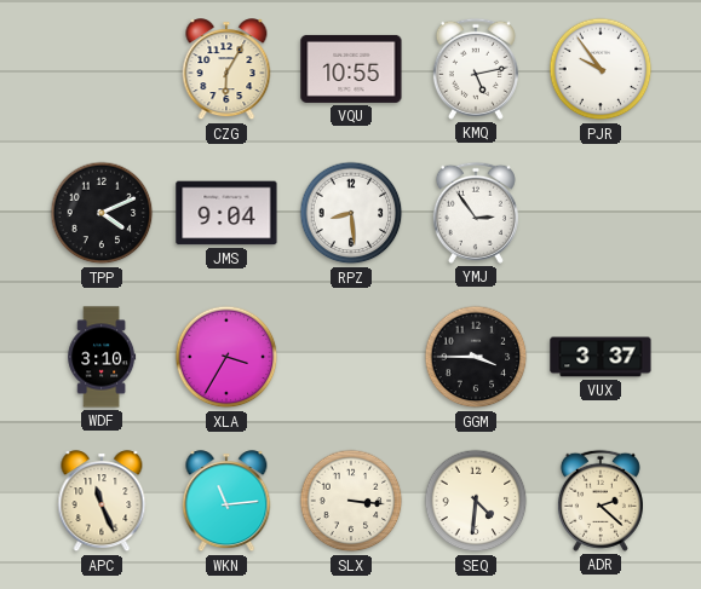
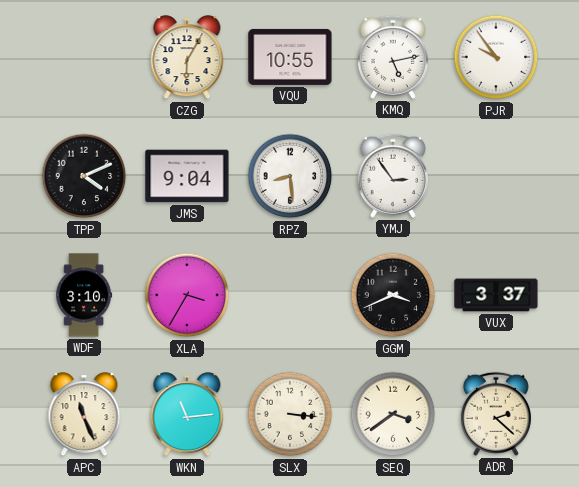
GGM: 3:45 -> 3:41 (393, 295)
SEQ: 4:31 -> 3:39 (393, 414)
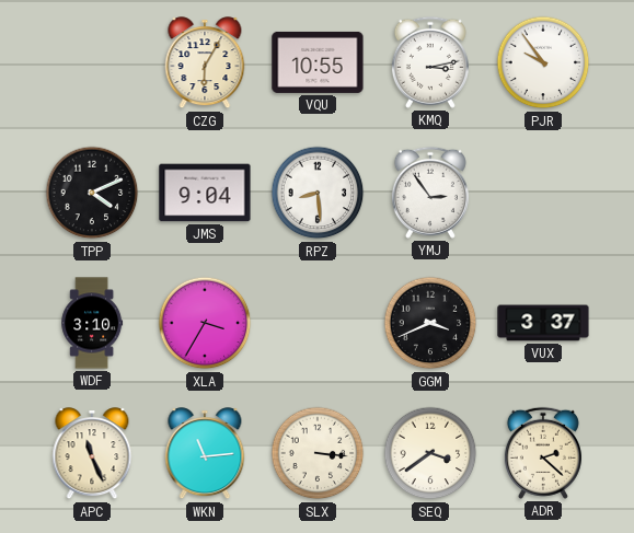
KMQ: 5:13 -> 3:13 (430, 62)
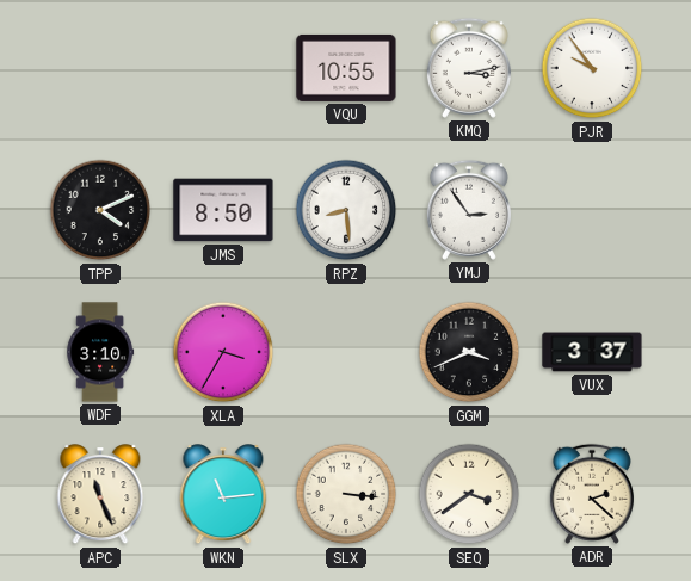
CZG: 6:05 -> none (205, 63)
JMS: 9:04 -> 8:50 (223, 210)
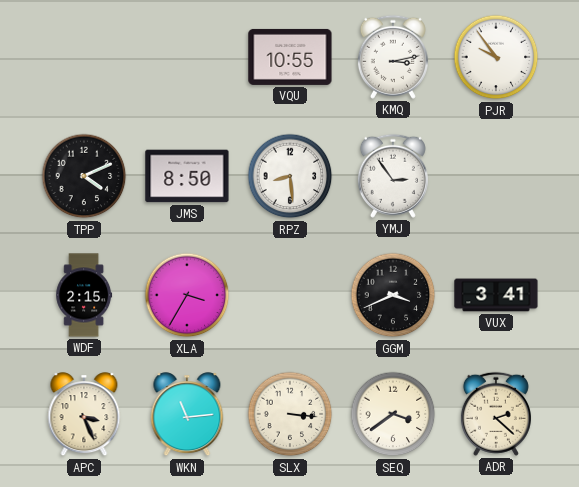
WDF: 3:10 -> 2:15 (84, 295)
VUX: 3:37 -> 3:41 (496, 295)
APC: 11:26 -> 3:26 (84, 415)
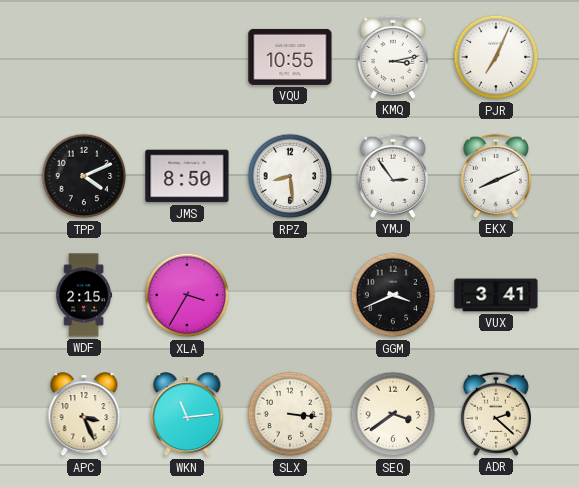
PJR: 9:54 -> 7:04 (496, 57)
EKX: none -> 8:11 (496, 176)
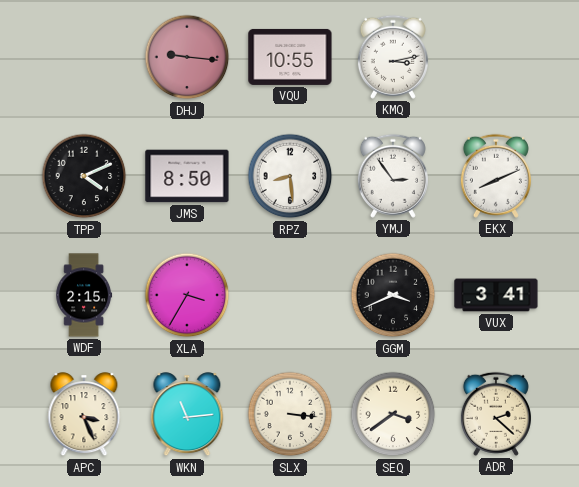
DHJ: none -> 9:16 (187, 57)
PJR: 7:04 -> none (496, 57)
